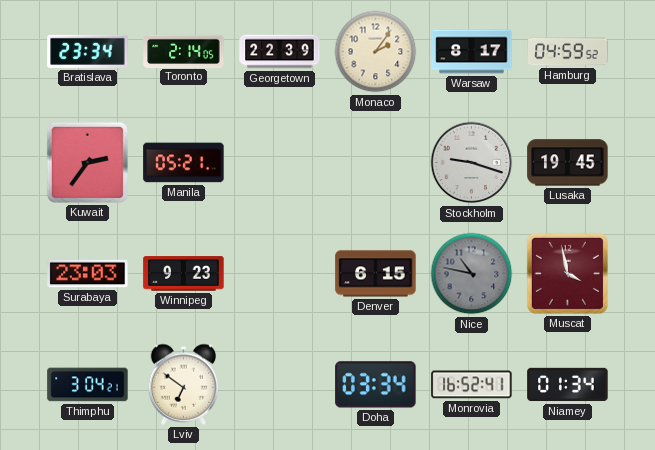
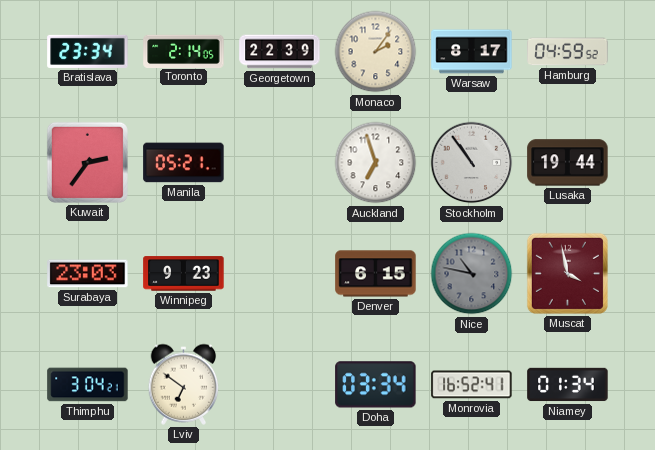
Auckland: none -> 6:57 (376, 163)
Stockholm: 9:18 -> 10:54 (472, 163)
Lusaka: 19:45 -> 19:44 (568, 163)
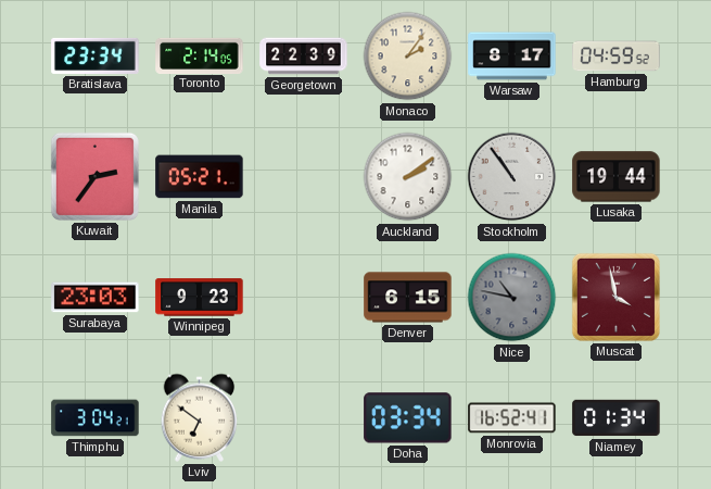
Auckland: 6:57 -> 2:09 (408, 177)
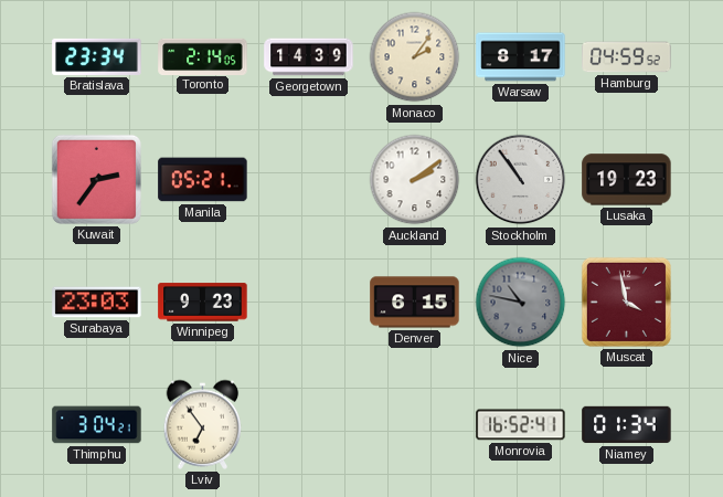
Georgetown: 22:39 -> 14:39 (309, 57)
Lusaka: 19:44 -> 19:23 (627, 180)
Lviv: 6:51 -> 6:54 (203, 424)
Doha: 03:34 -> none (408, 418)
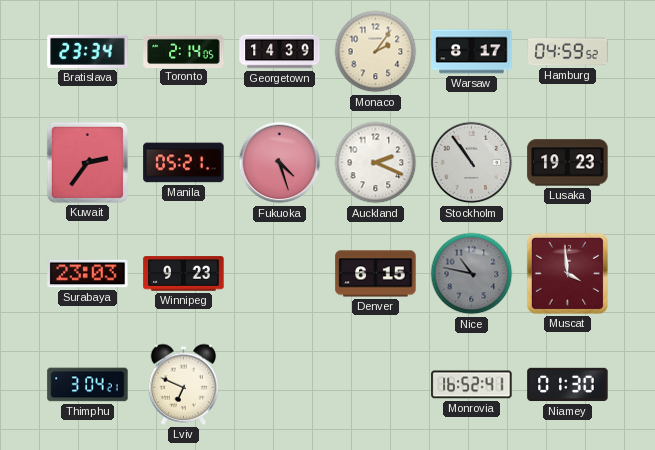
Fukuoka: none -> 4:27 (280, 163)
Auckland: 2:09 -> 2:19 (376, 163)
Muscat: 3:58 -> 3:59 (567, 273)
Lviv: 6:54 -> 6:49 (184, 384)
Niamey: 01:34 -> 01:30 (568, 385)
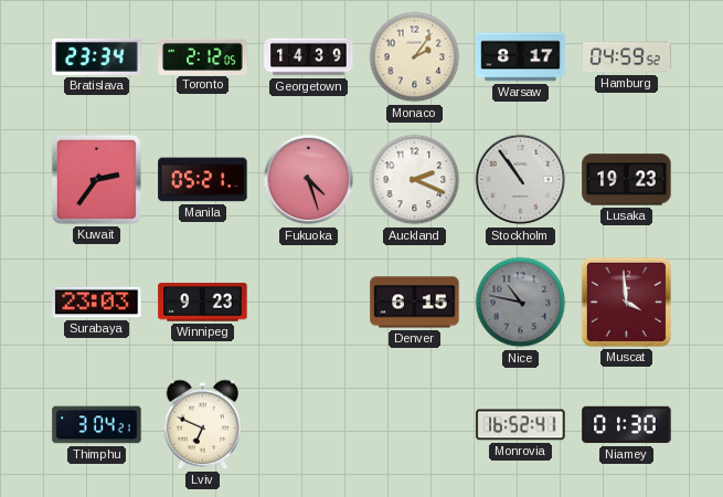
Toronto: 2:14 -> 2:12 (203, 56)
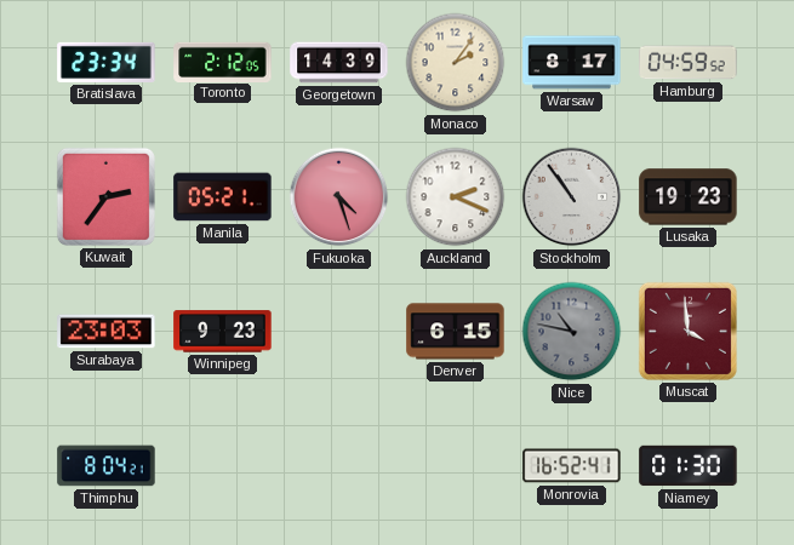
Thimphu: 3:04 -> 8:04 (107, 466)
Lviv: 6:49 -> none (203, 424)
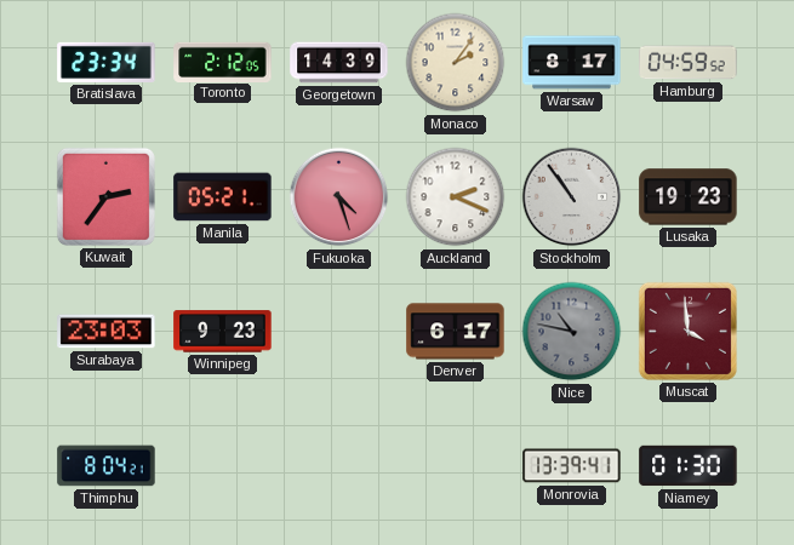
Denver: 6:15 -> 6:17 (456, 332)
Monrovia: 16:52 -> 13:39 (572, 466)
